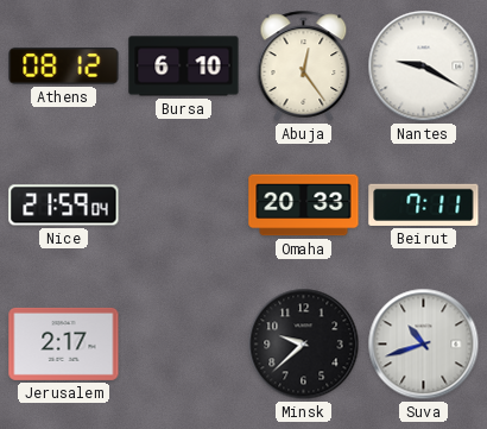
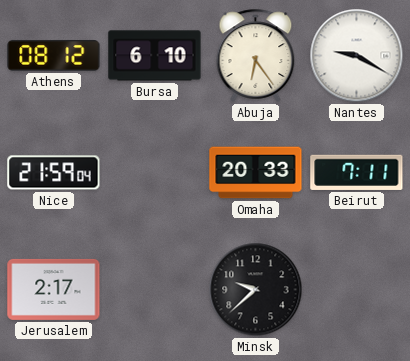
Abuja: 12:24 -> 6:24 (256, 55)
Suva: 10:42 -> none (424, 345)
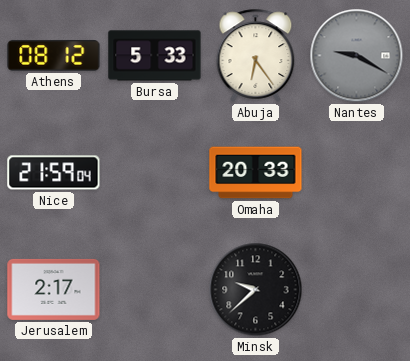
Bursa: 6:10 -> 5:33 (155, 56)
Nantes dial: white -> grey (357, 56)
Beirut: 7:11 -> none (357, 172)
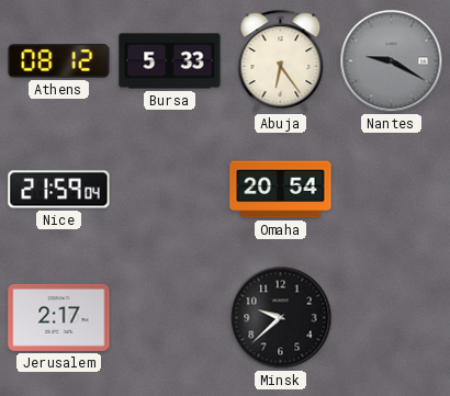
Omaha: 20:33 -> 20:54 (281, 190)
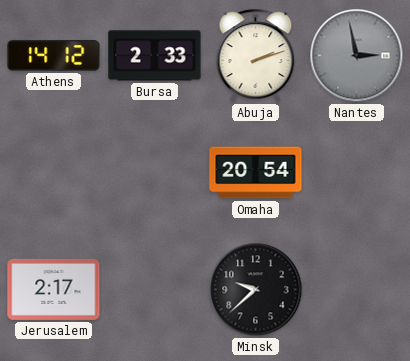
Athens: 08:12 -> 14:12 (54, 56)
Bursa: 5:33 -> 2:33 (155, 56)
Abuja: 6:24 -> 2:12 (256, 55)
Nantes: 9:20 -> 2:58 (357, 56)
Nice: 21:59 -> none (59, 190)
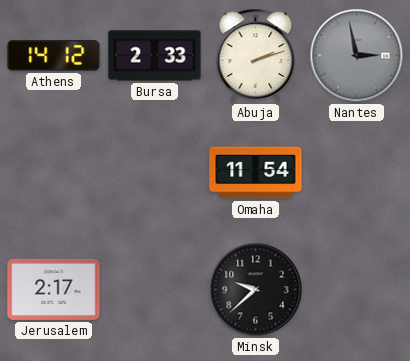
Omaha: 20:54 -> 11:54 (256, 173)
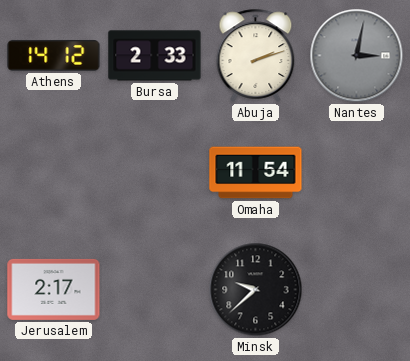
Nantes: 2:58 -> 3:02 (357, 56)
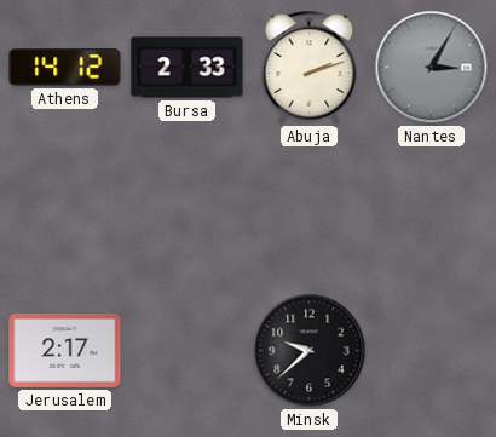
Nantes: 3:02 -> 3:05 (432, 68)
Omaha: 11:54 -> none (256, 173)
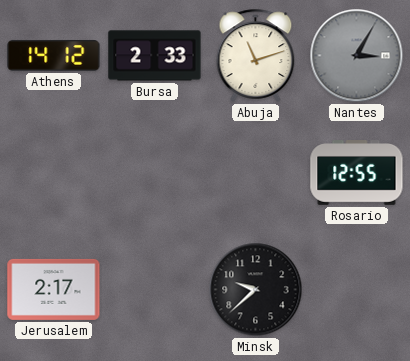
Abuja: 2:12 -> 11:12 (256, 55)
Rosario: none -> 12:55 (357, 173)
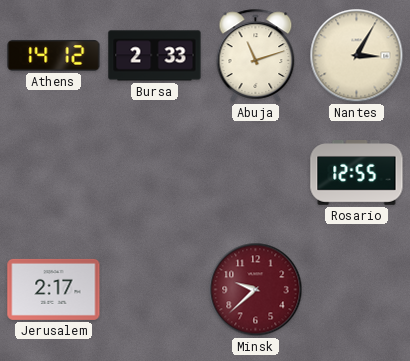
Nantes dial: grey -> cream (357, 56)
Minsk dial: black -> burgundy (256, 290)
